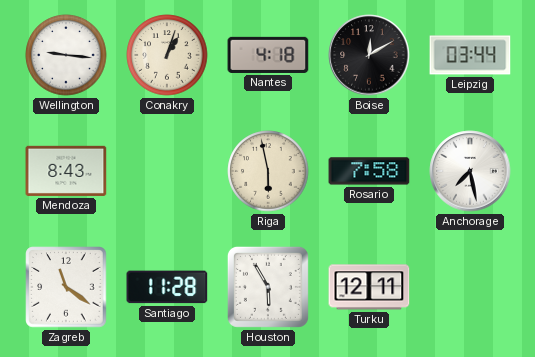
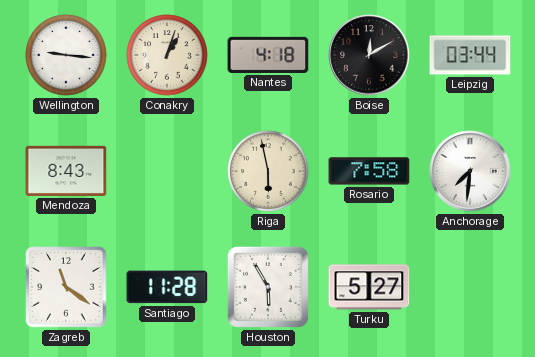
Anchorage: 7:28 -> 7:31 (470, 171)
Turku: 12:11 -> 5:27 (369, 287)
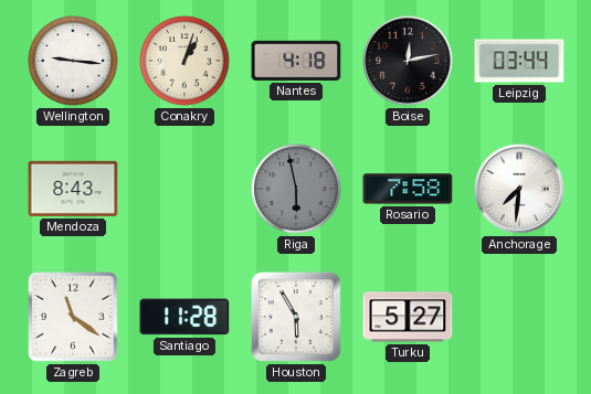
Boise: 12:10 -> 12:13 (408, 61)
Riga dial: cream -> grey (296, 189)
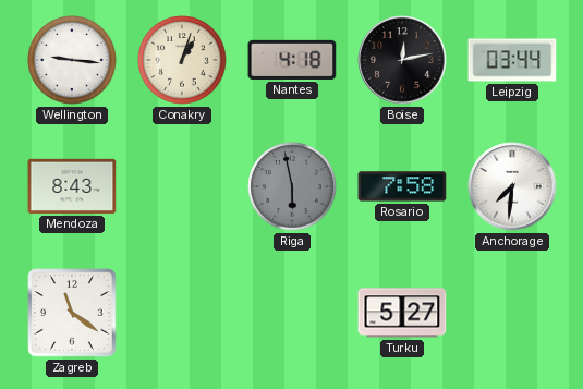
Santiago: 11:28 -> none (184, 317)
Houston: 5:55 -> none (296, 317)
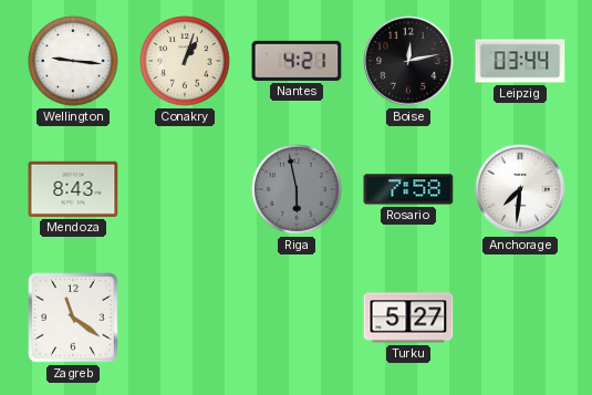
Nantes: 4:18 -> 4:21 (297, 61)
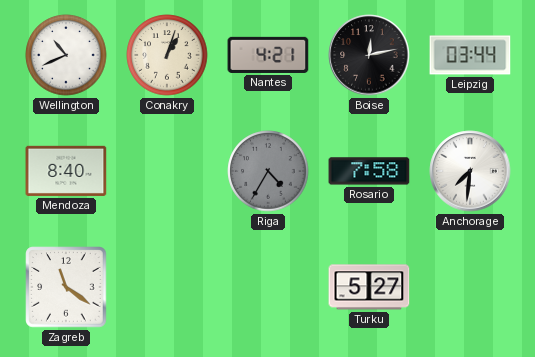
Wellington: 9:16 -> 10:41 (66, 55)
Mendoza: 8:43 -> 8:40 (66, 171)
Riga: 5:58 -> 4:35 (268, 171)
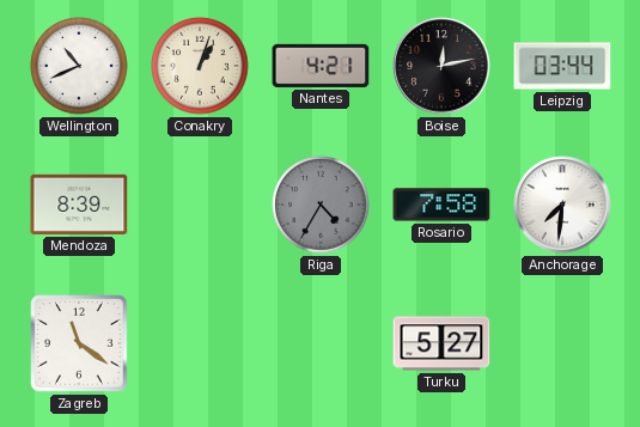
Mendoza: 8:40 -> 8:39 (79, 205)
